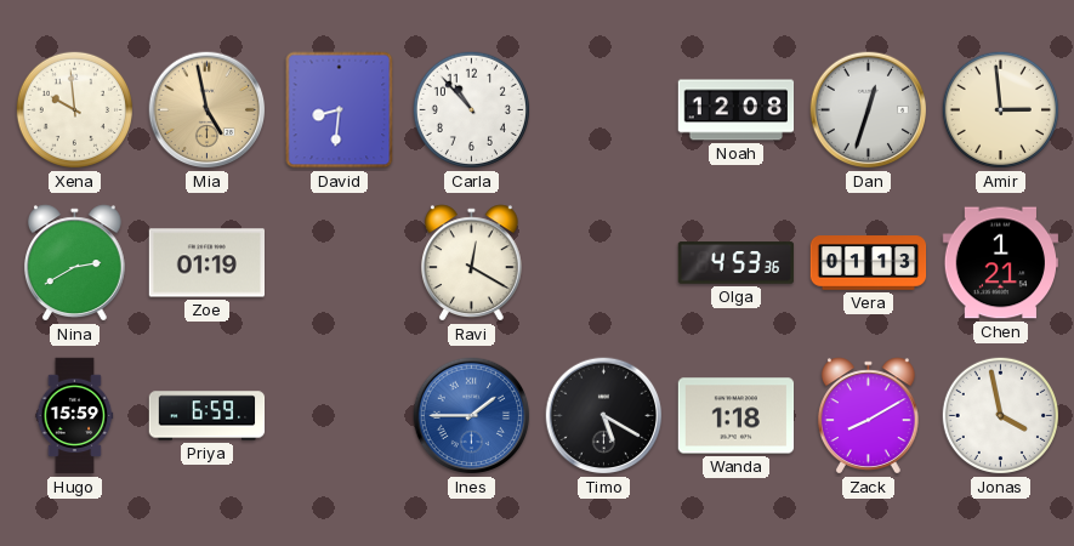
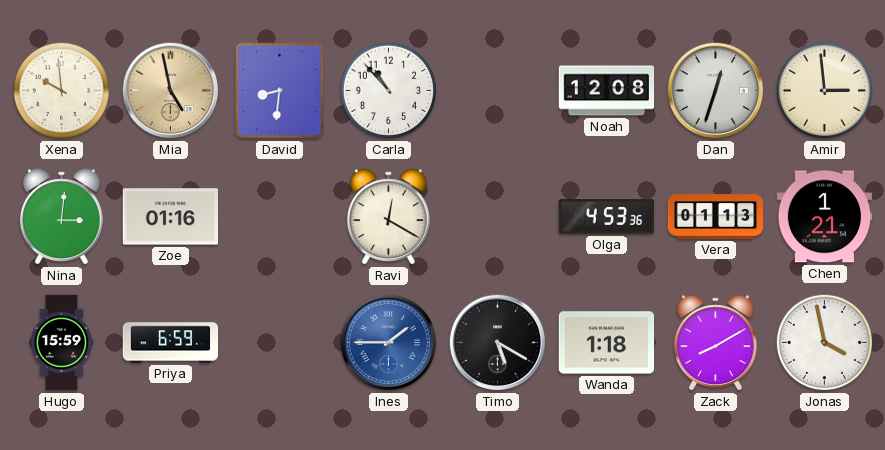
Nina: 2:40 -> 3:01 (61, 217)
Zoe: 01:19 -> 01:16 (171, 217)
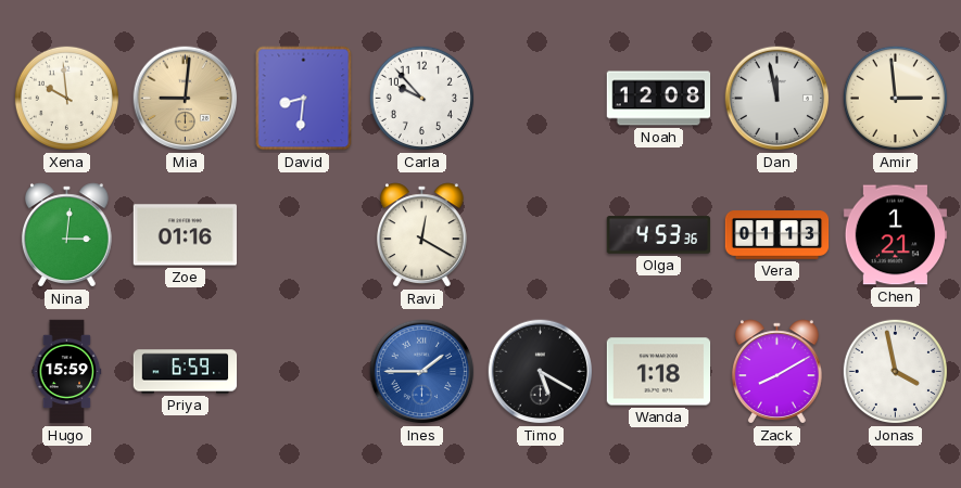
Mia: 4:58 -> 9:01 (186, 99)
Carla: 10:53 -> 9:53 (421, 98)
Dan: 12:33 -> 11:58 (777, 99)
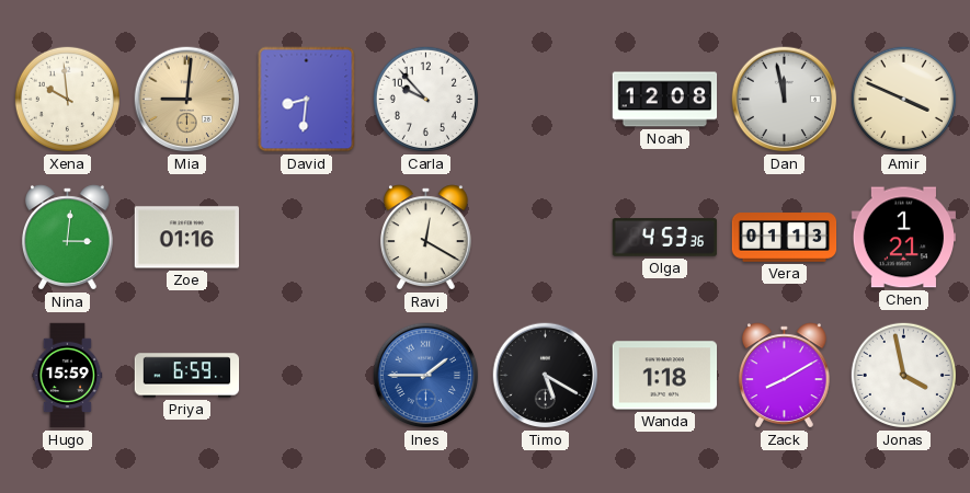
Amir: 2:59 -> 3:49 (903, 99)
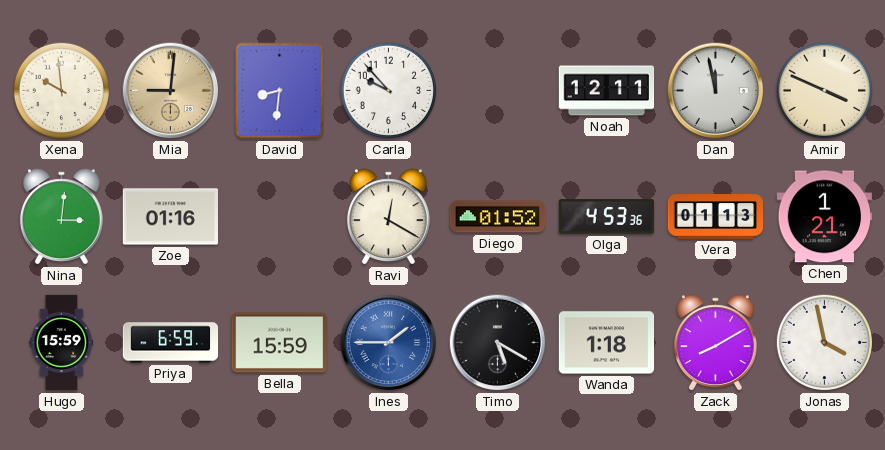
Noah: 12:08 -> 12:11 (607, 91)
Diego: none -> 01:52 (498, 217)
Bella: none -> 15:59 (279, 343)
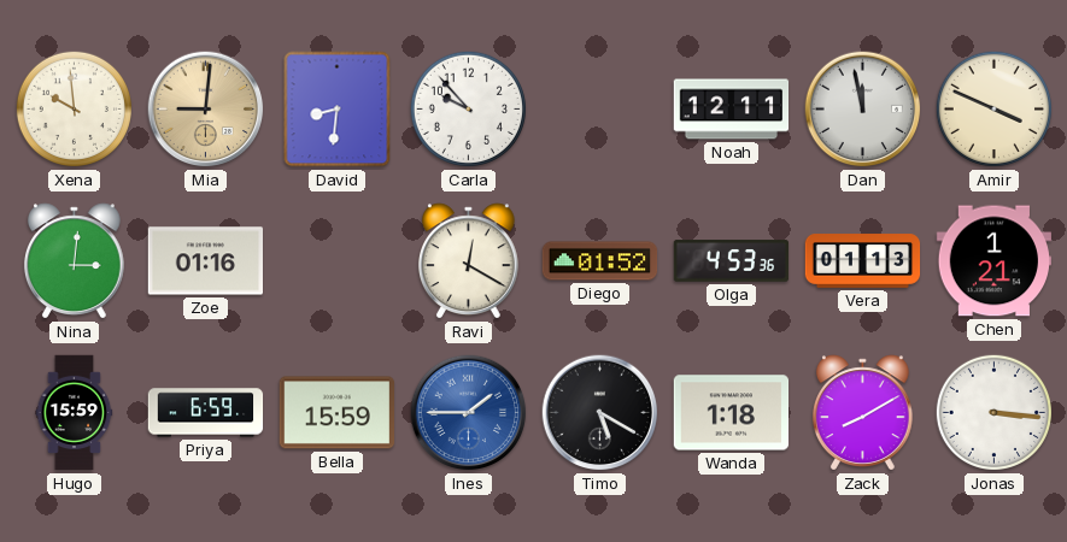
Jonas: 3:58 -> 3:16 (993, 412)
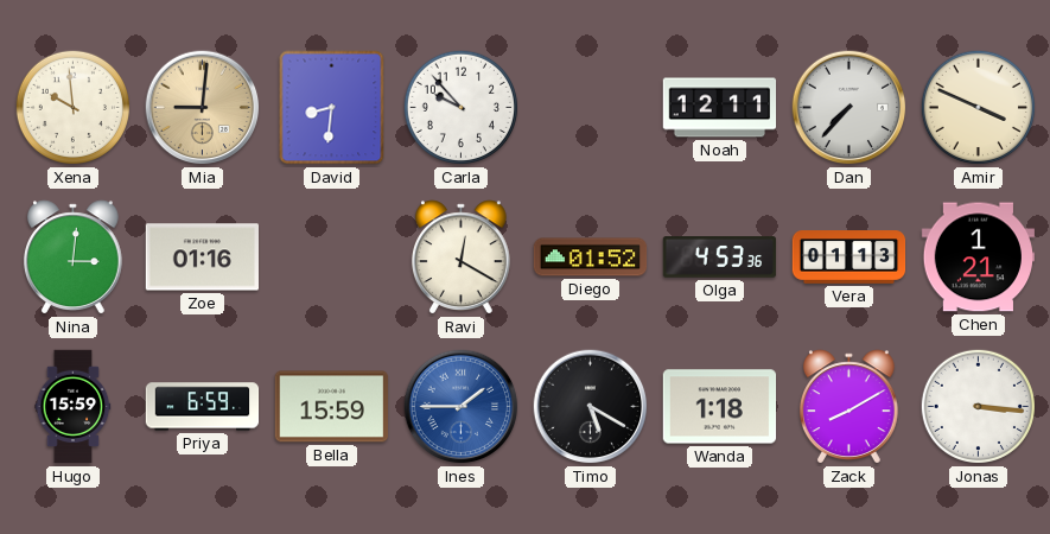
Dan: 11:58 -> 7:37 (849, 108)
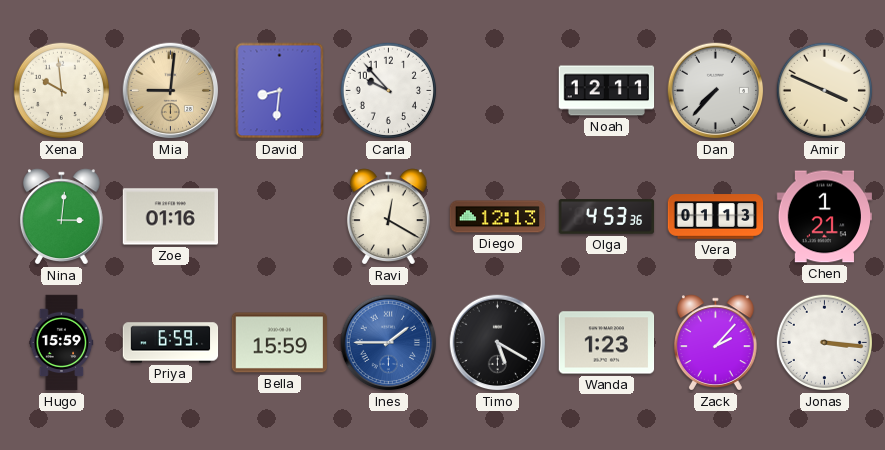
Diego: 01:52 -> 12:13 (498, 217)
Wanda: 1:18 -> 1:23 (607, 343)
Zack: 8:10 -> 2:07 (715, 343)
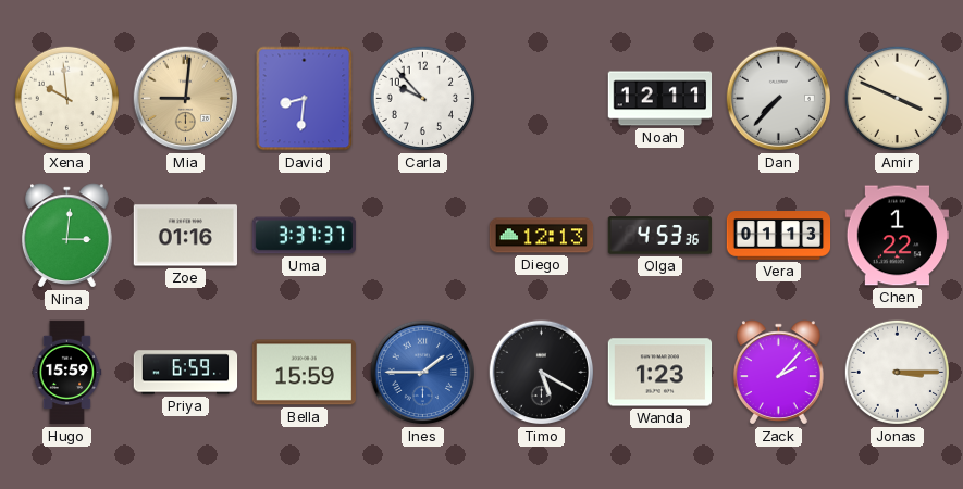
Uma: none -> 3:37 (305, 236)
Ravi: 12:20 -> none (388, 217)
Chen: 1:21 -> 1:22 (897, 236)
Jonas: 3:16 -> 3:15 (897, 372)
